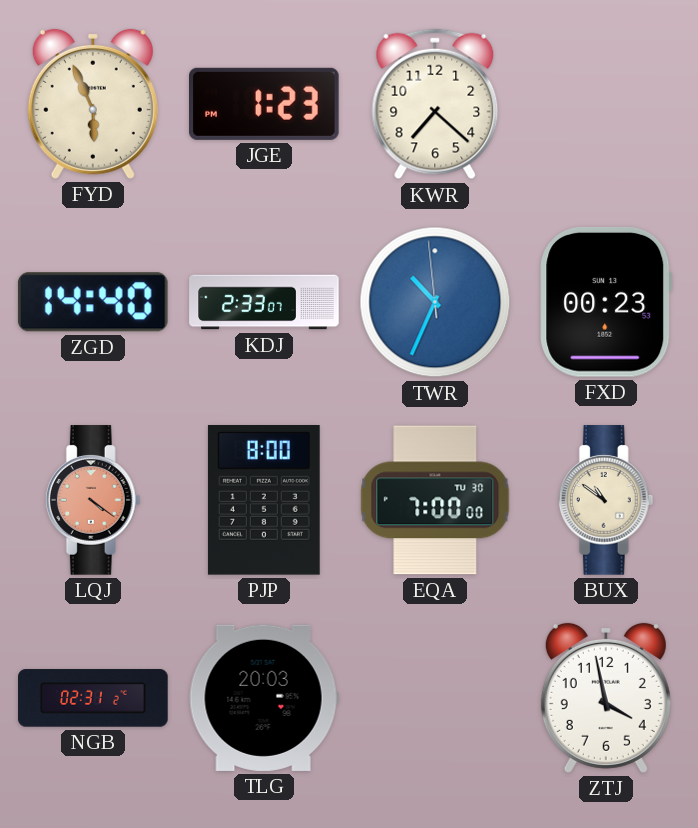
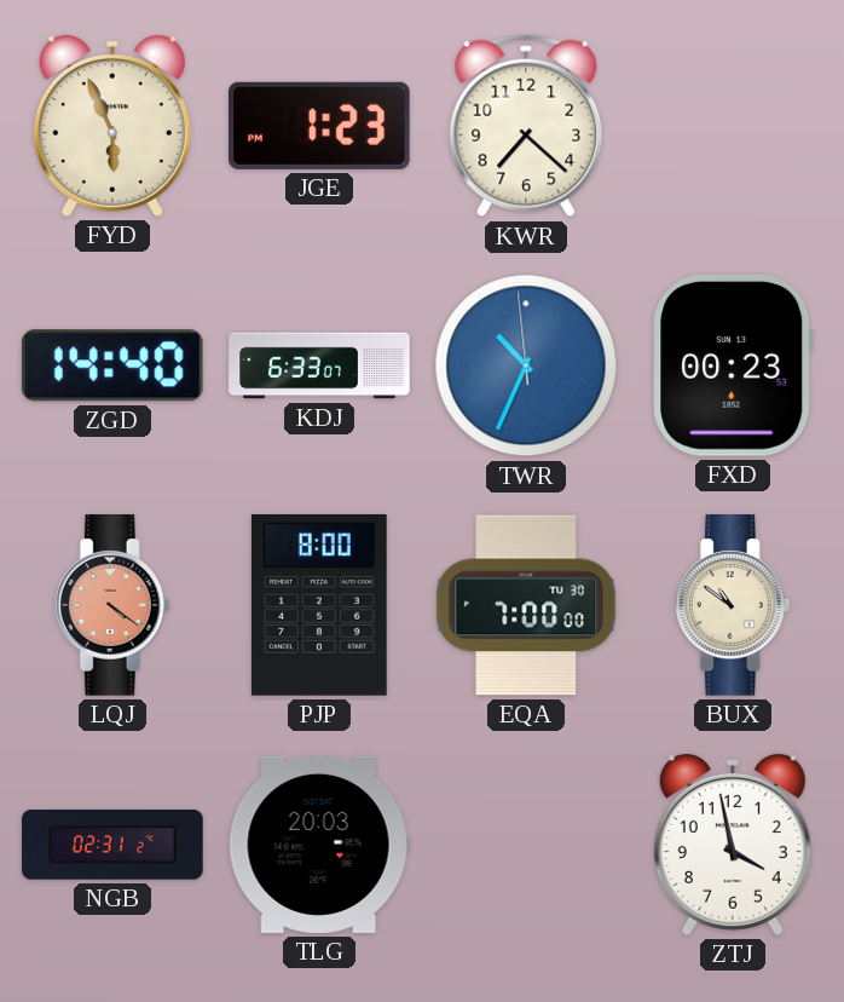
KDJ: 2:33 -> 6:33 (319, 365)
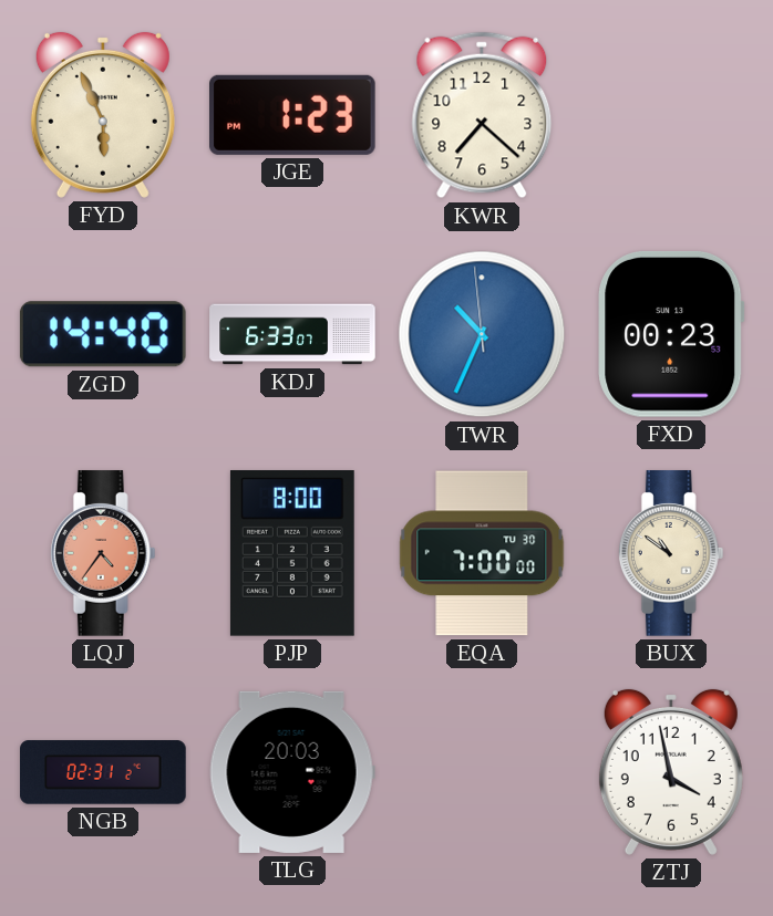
LQJ: 4:21 -> 4:36 (103, 553)
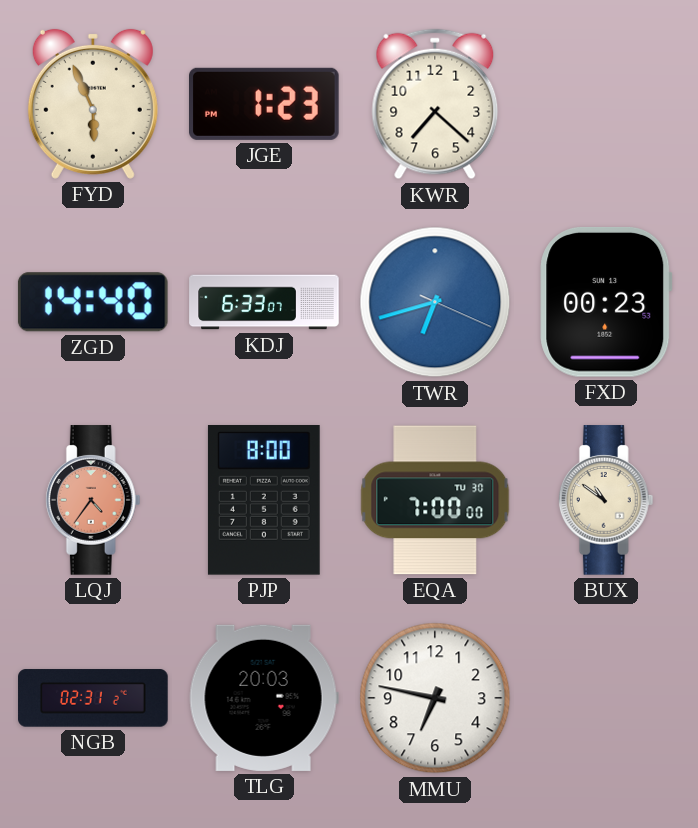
TWR: 10:33 -> 6:42 (435, 302)
MMU: none -> 6:47 (435, 698)
ZTJ: 3:58 -> none (671, 772)
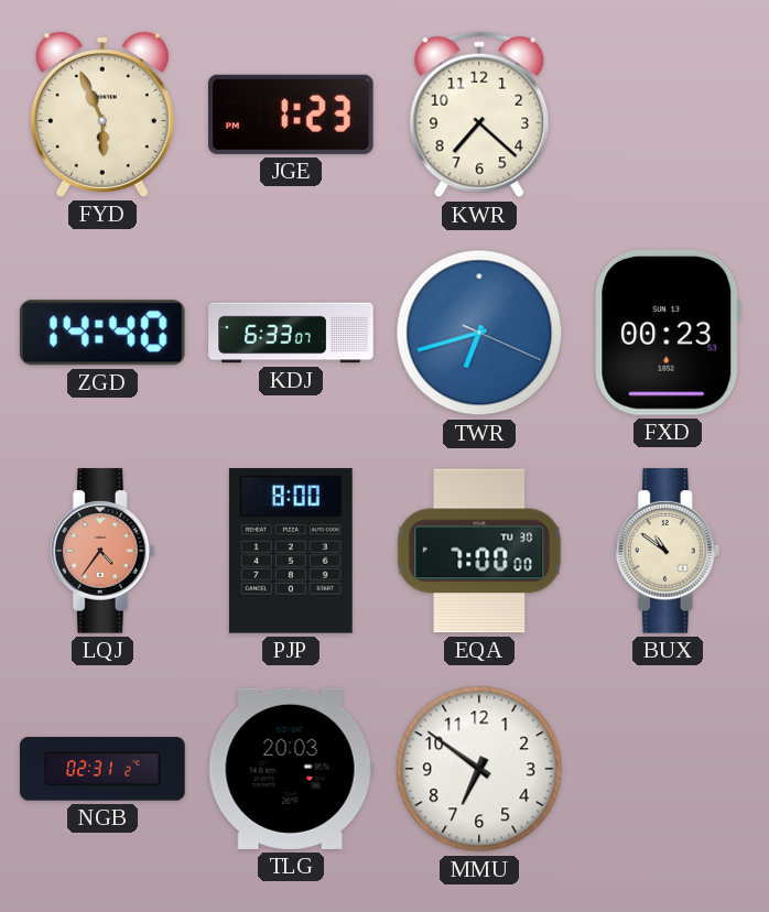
MMU: 6:47 -> 6:51 (479, 769)
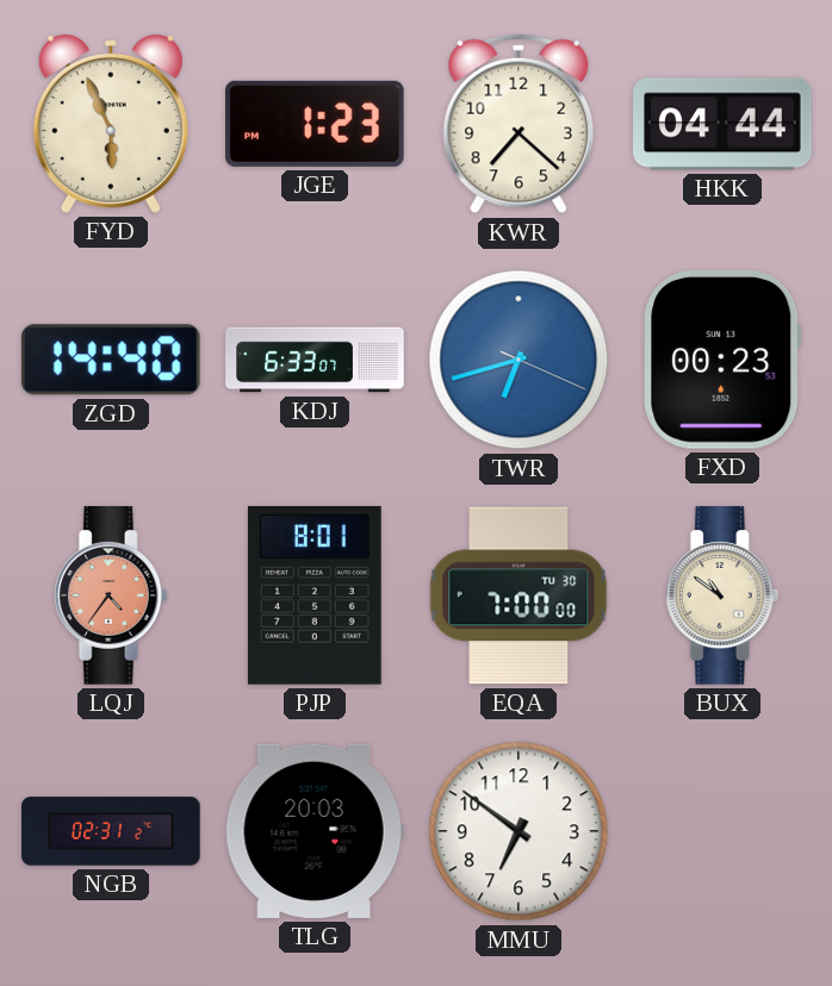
HKK: none -> 04:44 (722, 124)
PJP: 8:00 -> 8:01 (315, 597)
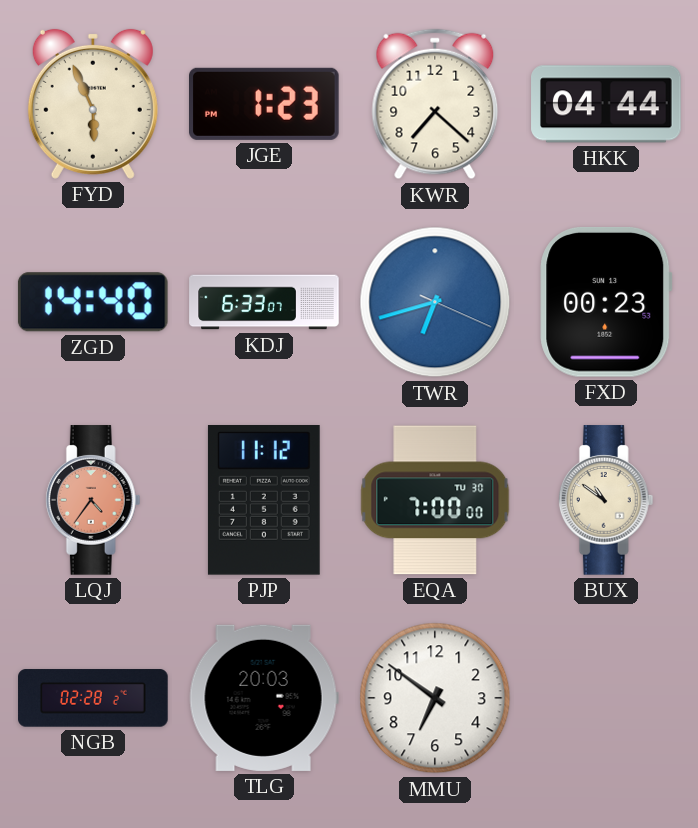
PJP: 8:01 -> 11:12 (264, 501)
NGB: 02:31 -> 02:28 (93, 698)
